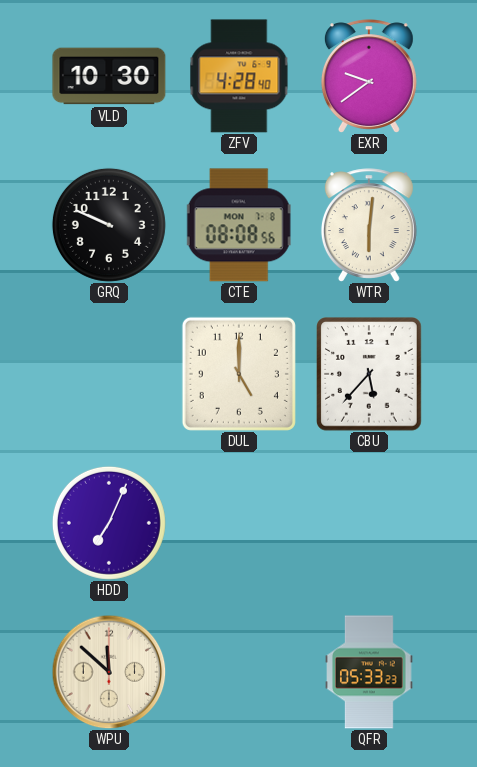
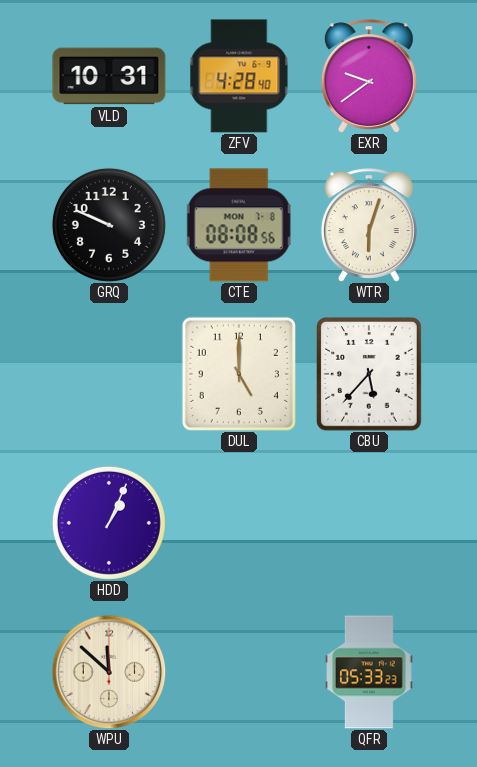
VLD: 10:30 -> 10:31 (109, 76)
WTR: 6:01 -> 6:03 (369, 225)
HDD: 7:04 -> 1:04 (109, 523)
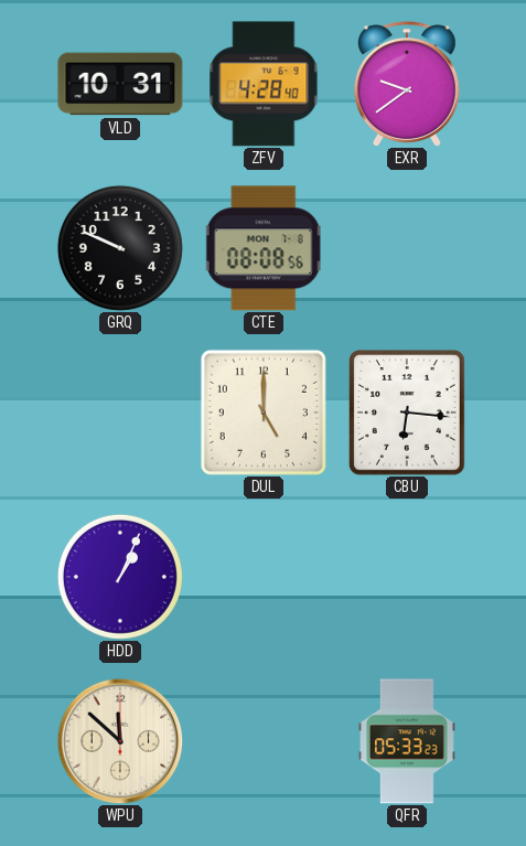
WTR: 6:03 -> none (369, 225)
CBU: 5:37 -> 6:16 (408, 413)
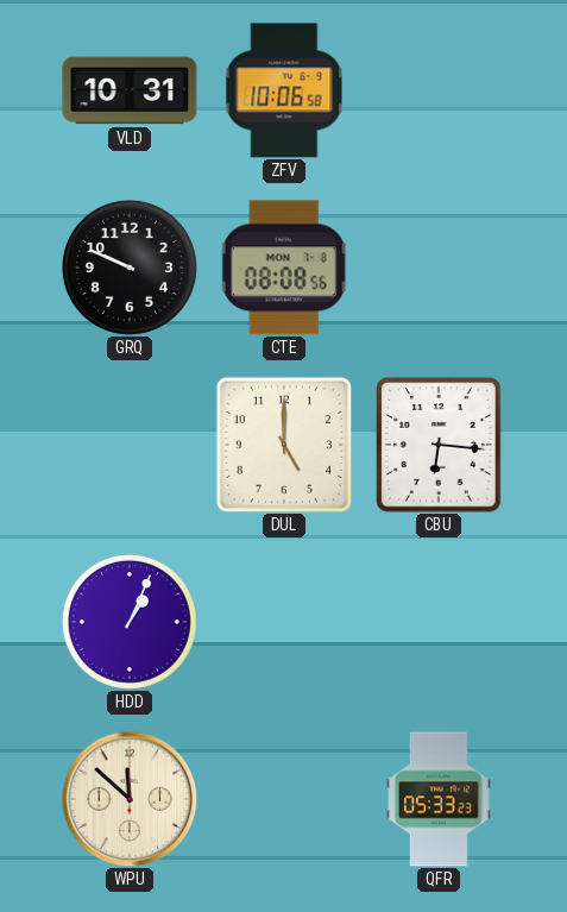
ZFV: 4:28 -> 10:06 (284, 90)
EXR: 9:39 -> none (407, 84)
